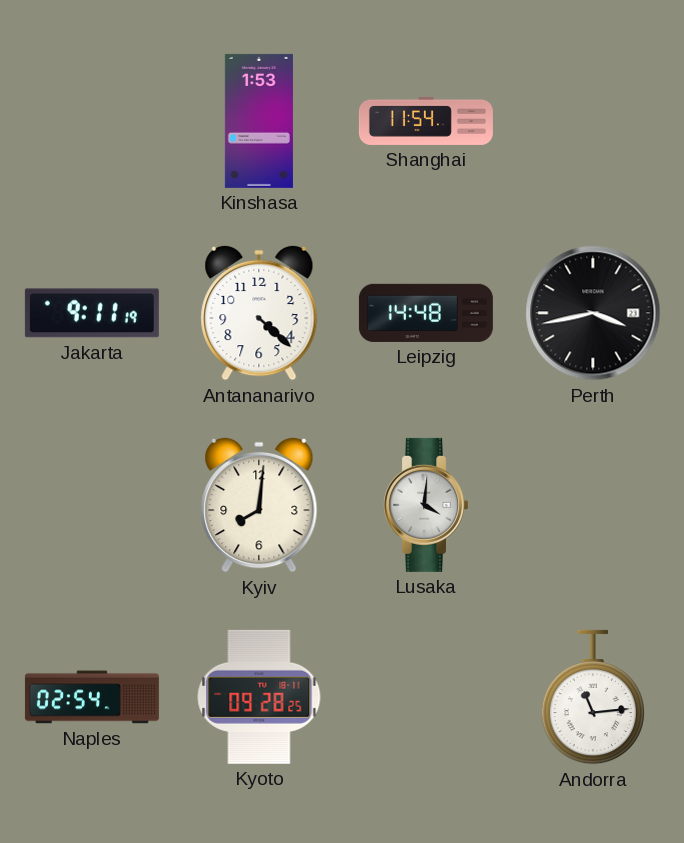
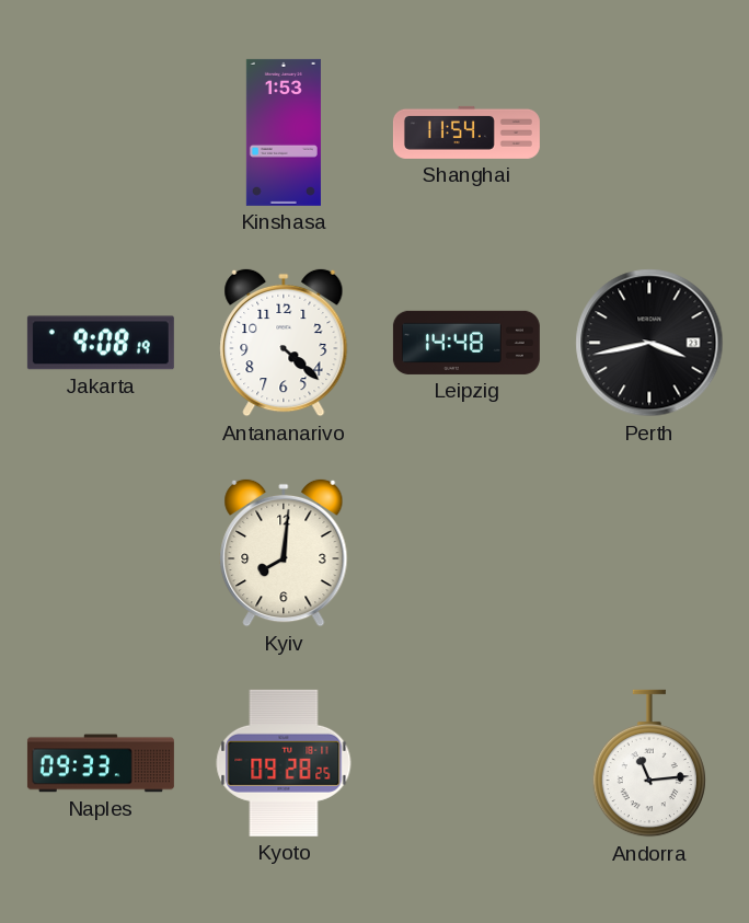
Jakarta: 9:11 -> 9:08 (101, 343)
Lusaka: 4:01 -> none (426, 505)
Naples: 02:54 -> 09:33 (101, 763)
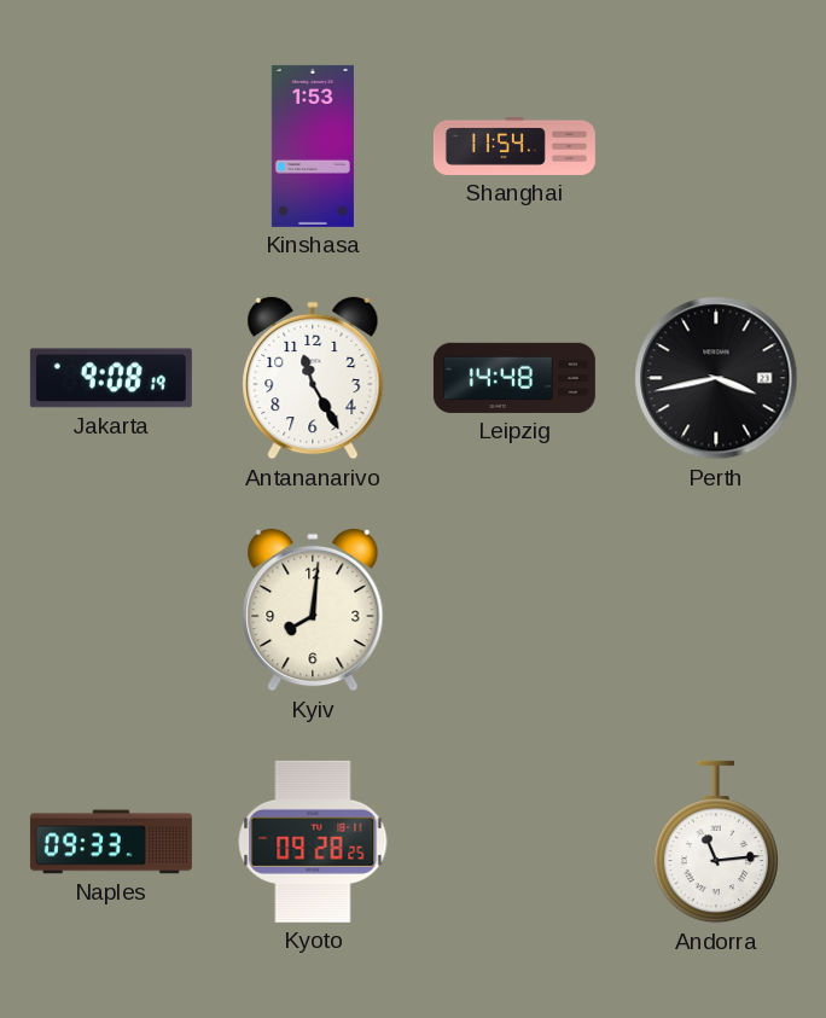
Antananarivo: 4:22 -> 11:25 (313, 378)
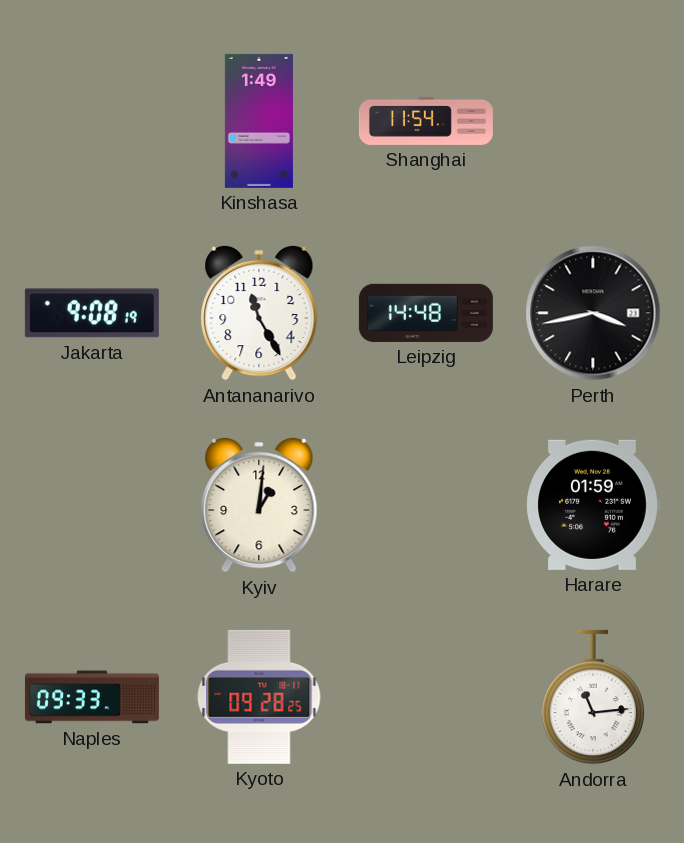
Kinshasa: 1:53 -> 1:49 (259, 121)
Kyiv: 8:01 -> 1:01 (259, 505)
Harare: none -> 01:59 (593, 505)
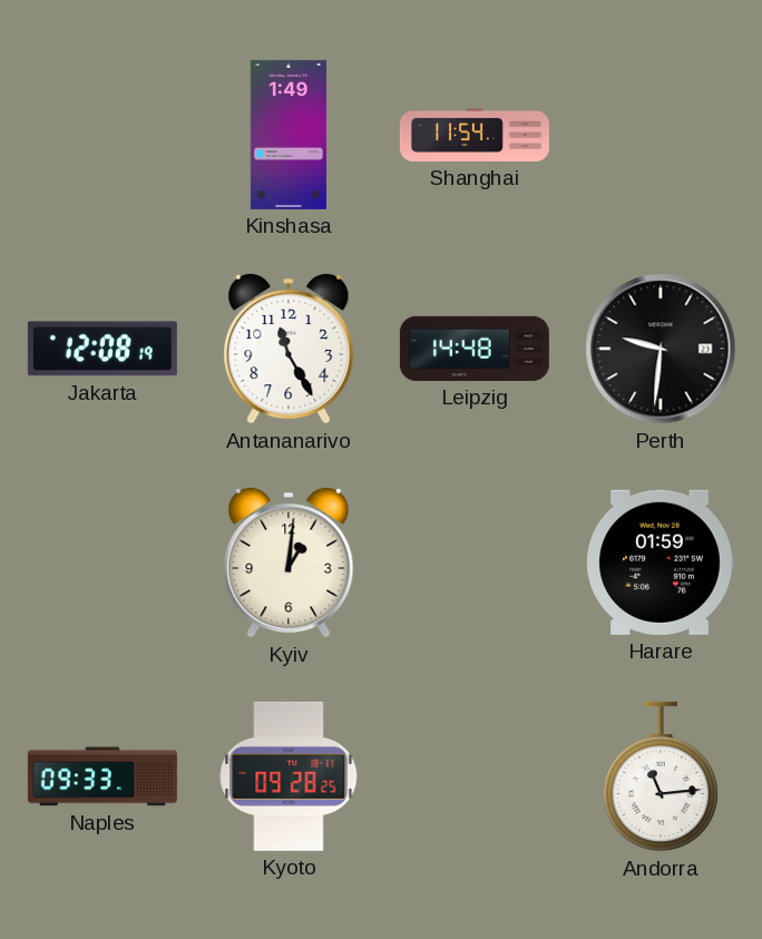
Jakarta: 9:08 -> 12:08 (102, 349)
Perth: 3:43 -> 9:31 (661, 349)
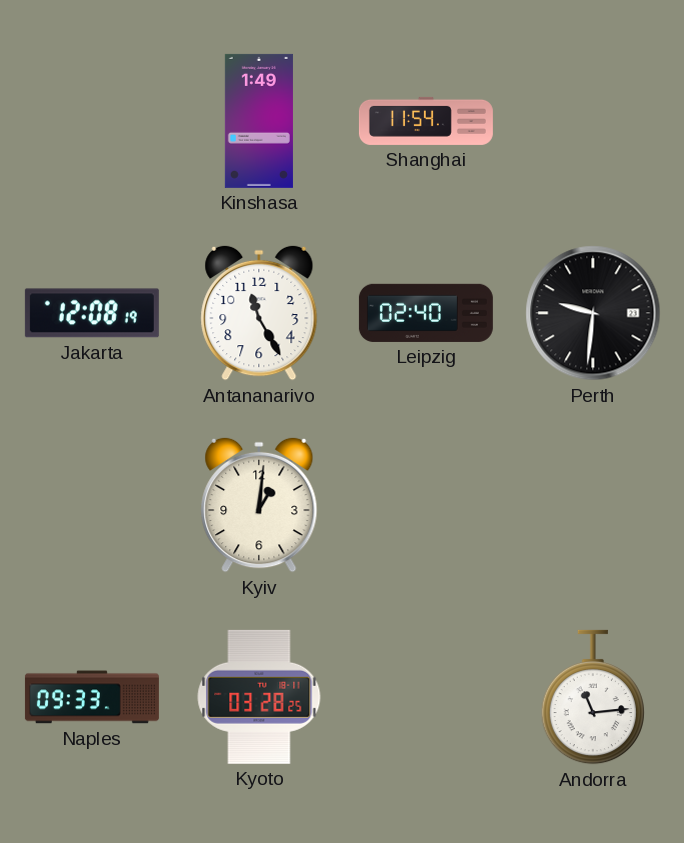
Leipzig: 14:48 -> 02:40 (426, 313)
Harare: 01:59 -> none (661, 563)
Kyoto: 09:28 -> 03:28 (259, 697)
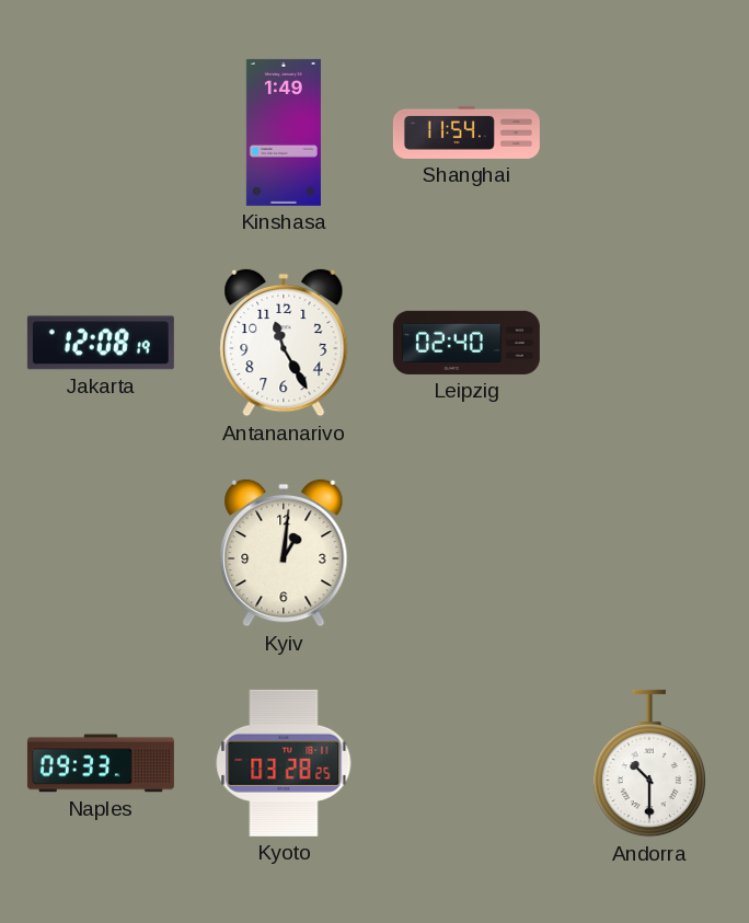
Perth: 9:31 -> none (593, 313)
Andorra: 11:14 -> 10:30 (649, 763)
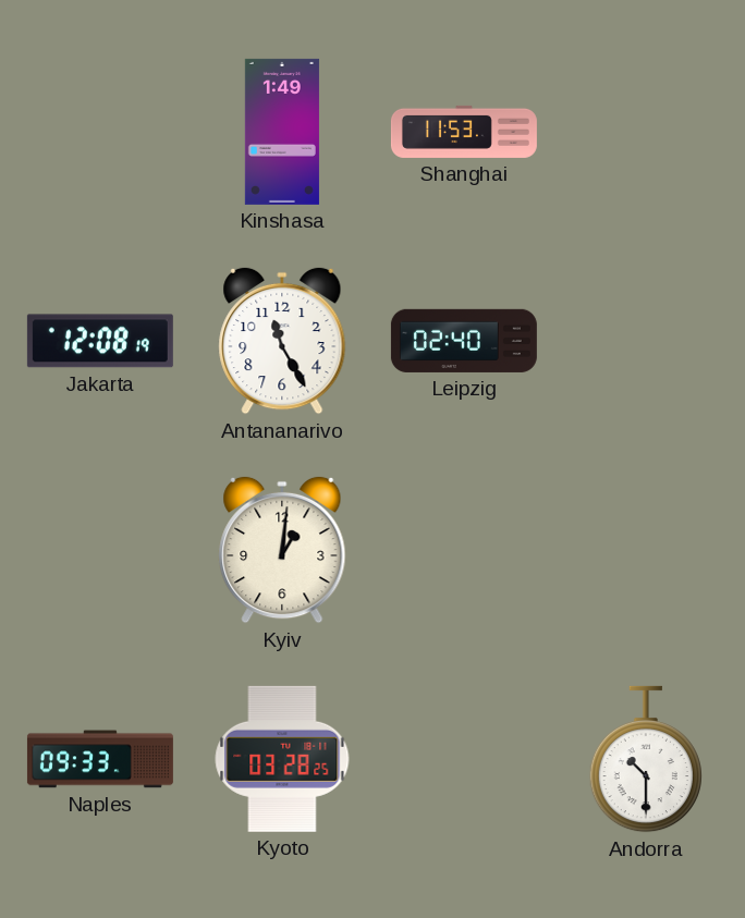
Shanghai: 11:54 -> 11:53 (464, 132)
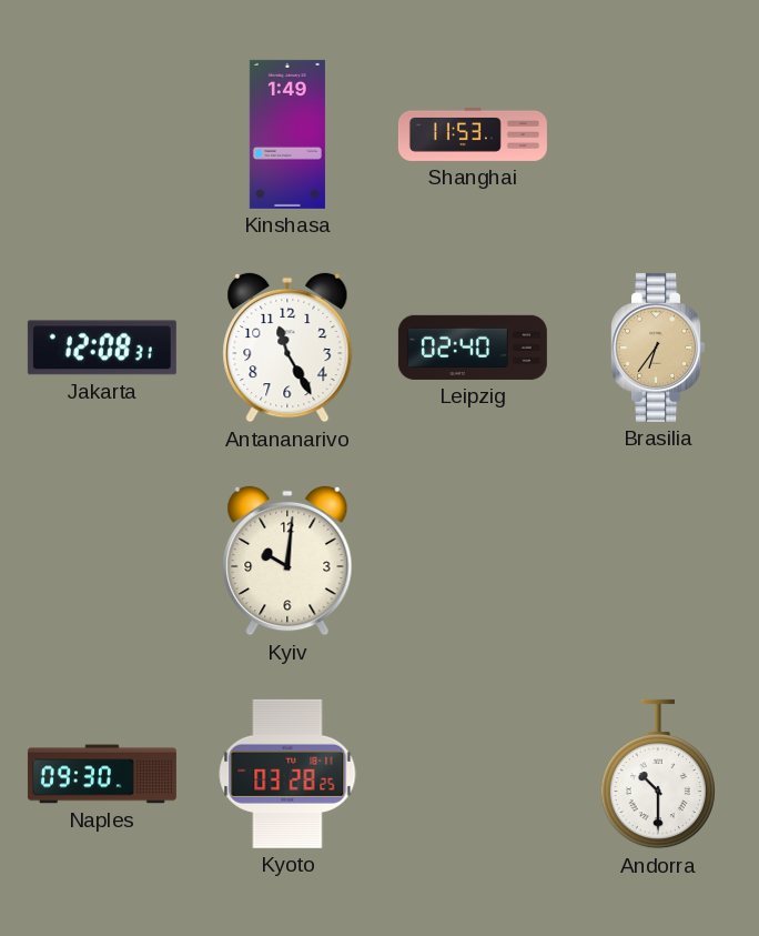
Jakarta: 12:08:19 -> 12:08:31 (102, 348)
Brasilia: none -> 6:36 (658, 348)
Kyiv: 1:01 -> 10:01 (287, 561)
Naples: 09:33 -> 09:30 (102, 774)
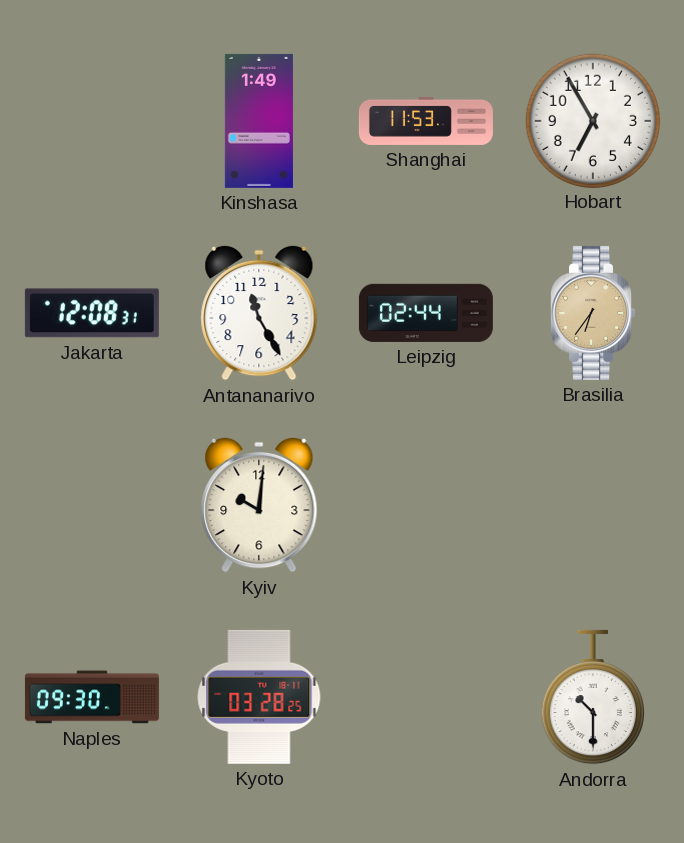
Hobart: none -> 6:55 (592, 120)
Leipzig: 02:40 -> 02:44 (426, 313)
